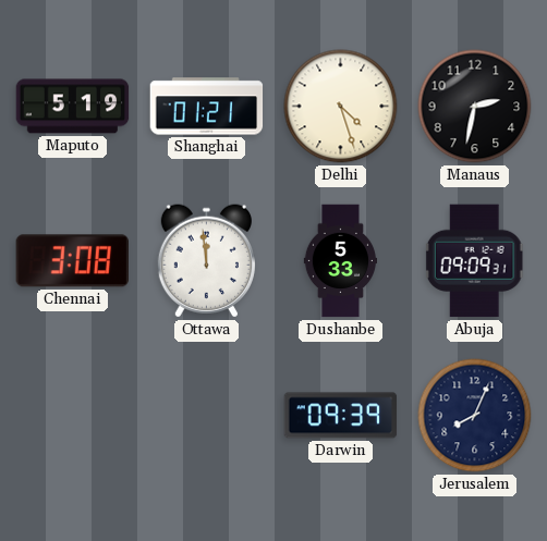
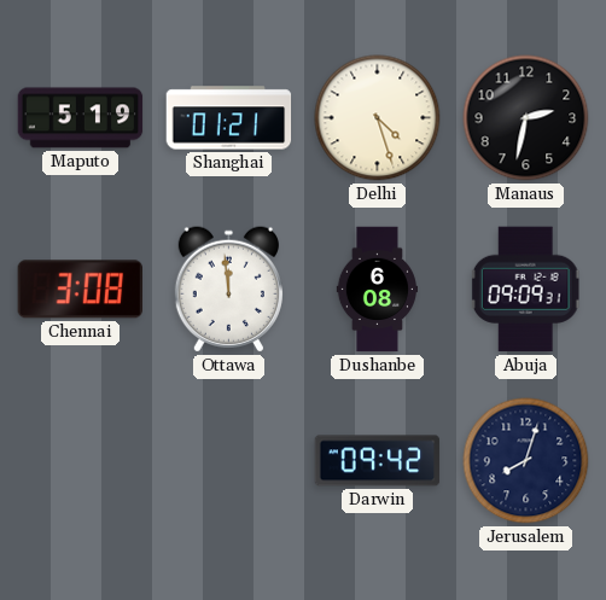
Dushanbe: 5:33 -> 6:08 (377, 290)
Darwin: 09:39 -> 09:42 (378, 461)
Jerusalem: 8:04 -> 8:03 (526, 461)
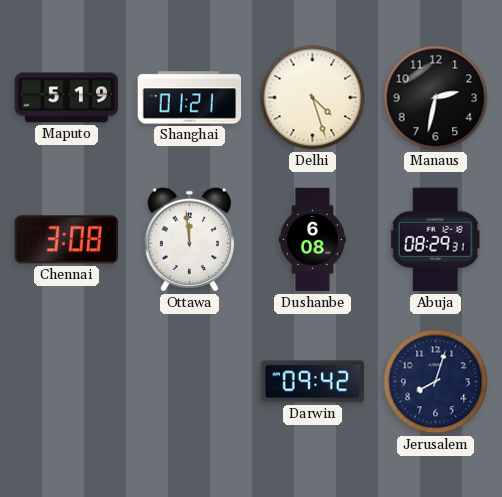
Abuja: 09:09 -> 08:29 (435, 240)
